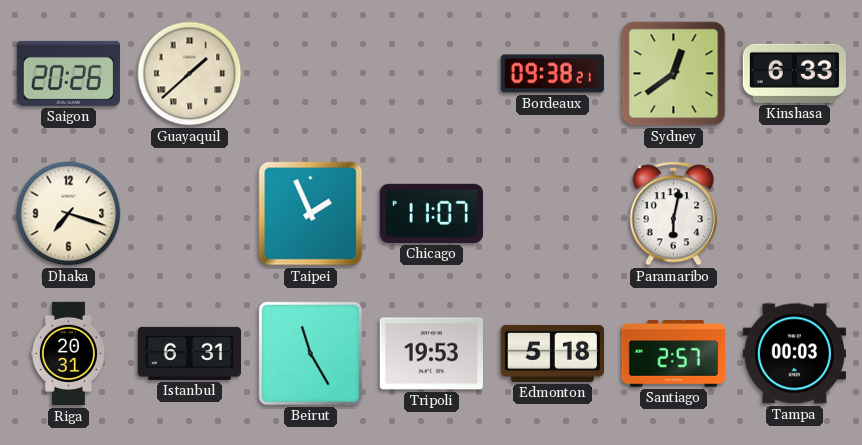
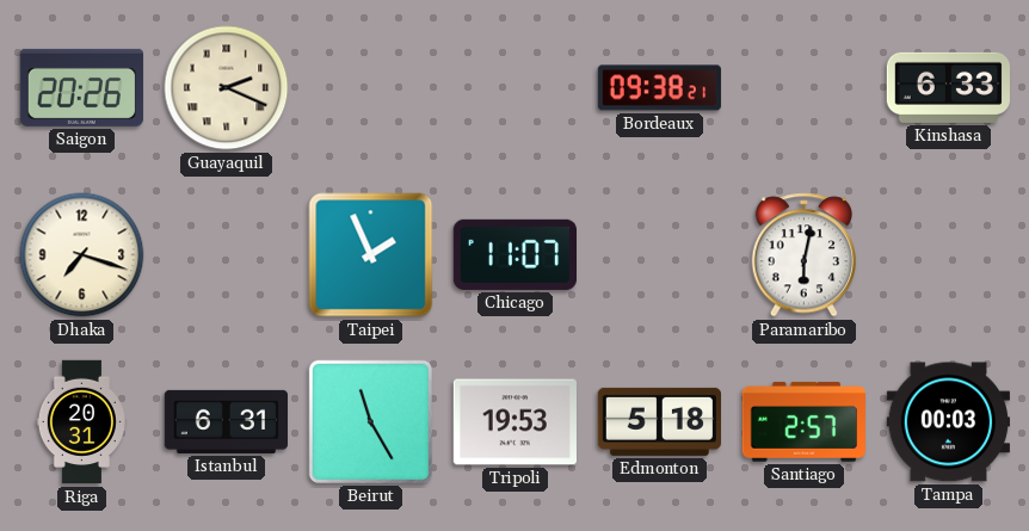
Guayaquil: 1:38 -> 2:19 (227, 88)
Sydney: 12:39 -> none (674, 74)
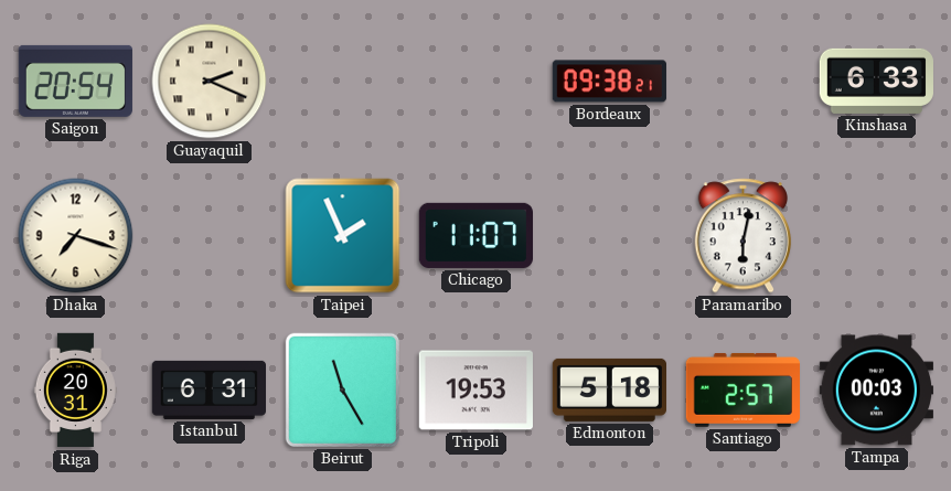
Saigon: 20:26 -> 20:54 (75, 81)
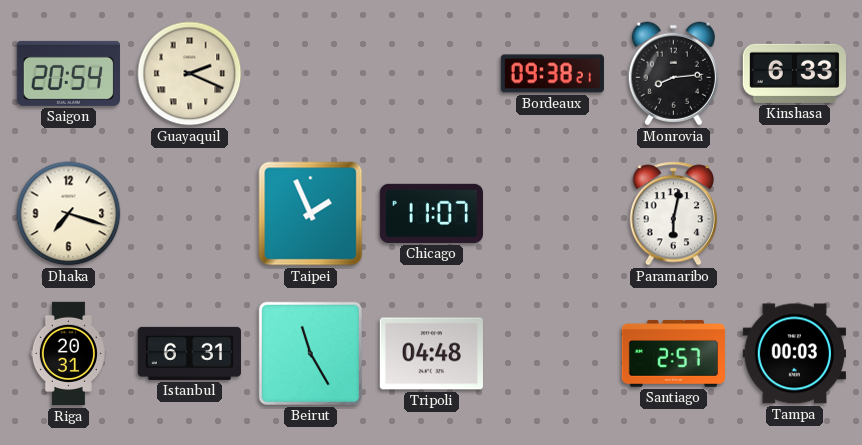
Monrovia: none -> 8:14 (673, 74)
Tripoli: 19:53 -> 04:48 (431, 354)
Edmonton: 5:18 -> none (609, 389)
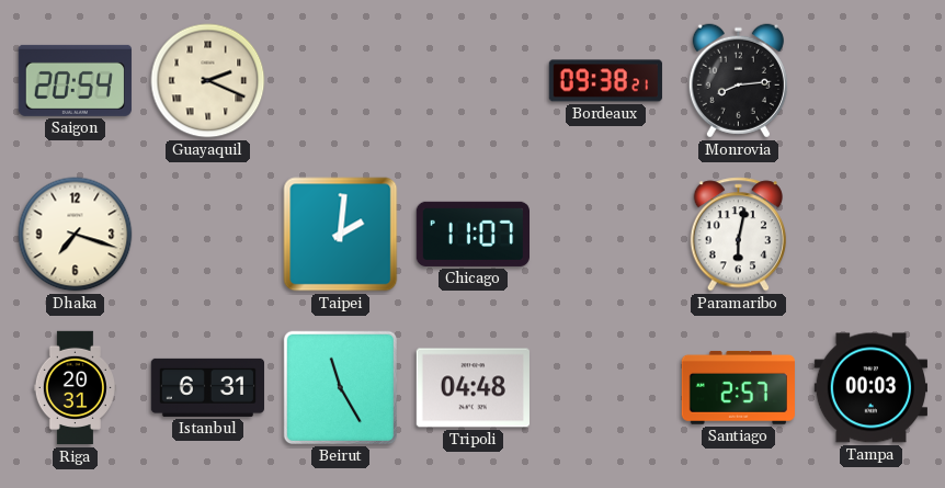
Kinshasa: 6:33 -> none (794, 73)
Taipei: 1:56 -> 2:01 (341, 235)
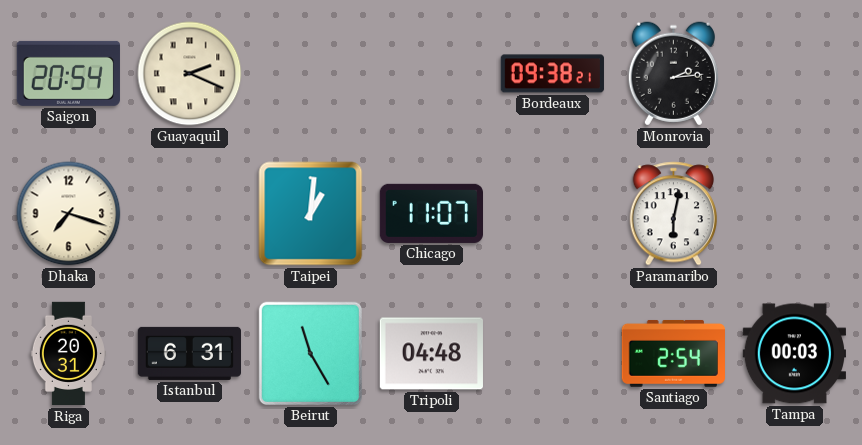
Monrovia: 8:14 -> 2:14 (673, 74)
Taipei: 2:01 -> 1:01 (311, 214)
Santiago: 2:57 -> 2:54 (673, 353)
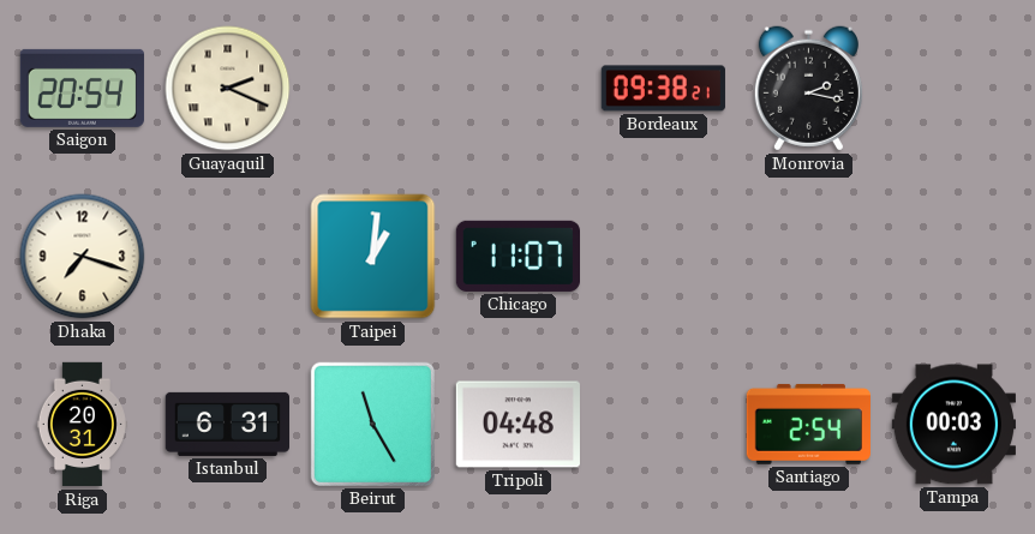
Monrovia: 2:14 -> 2:17 (808, 89)
Paramaribo: 6:02 -> none (674, 214)
